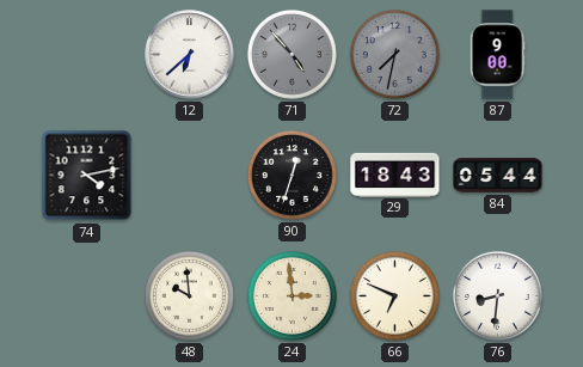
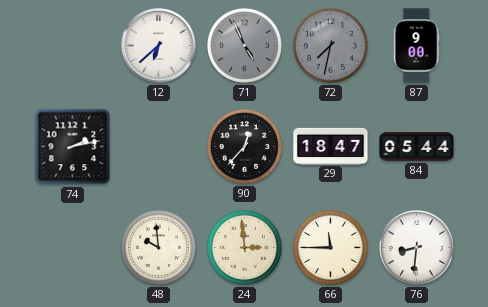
71: 4:53 -> 4:56 (244, 45)
74: 4:13 -> 2:13 (73, 147)
90: 12:33 -> 12:37 (244, 146)
29: 18:43 -> 18:47 (331, 146)
66: 6:49 -> 11:45 (330, 247)
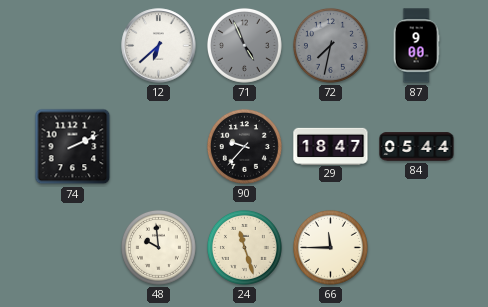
74: 2:13 -> 2:11 (73, 147)
90: 12:37 -> 9:37 (244, 146)
24: 2:59 -> 11:27 (244, 247)
76: 8:31 -> none (416, 247)
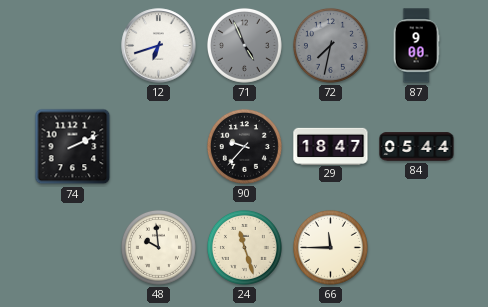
12: 6:38 -> 6:42 (159, 46)
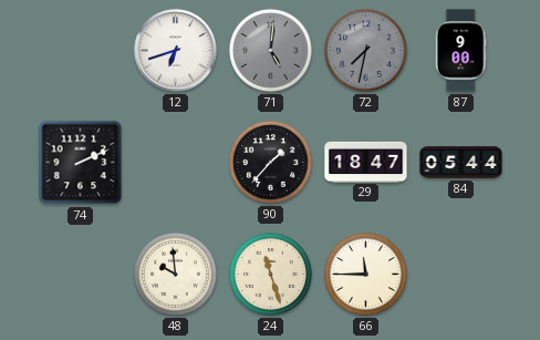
71: 4:56 -> 5:01 (270, 50)
90: 9:37 -> 1:37 (270, 162)
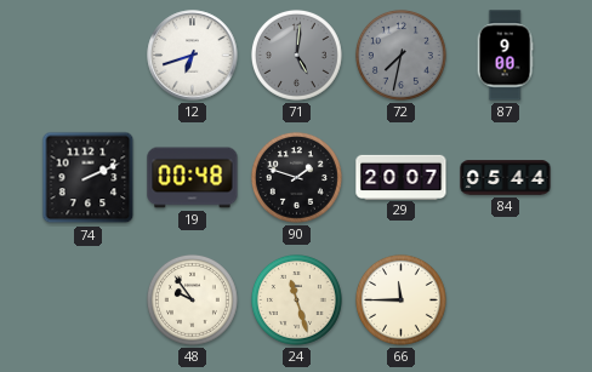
19: none -> 00:48 (193, 178)
90: 1:37 -> 1:48 (296, 177)
29: 18:47 -> 20:07 (402, 177)
48: 9:59 -> 9:54 (192, 299)
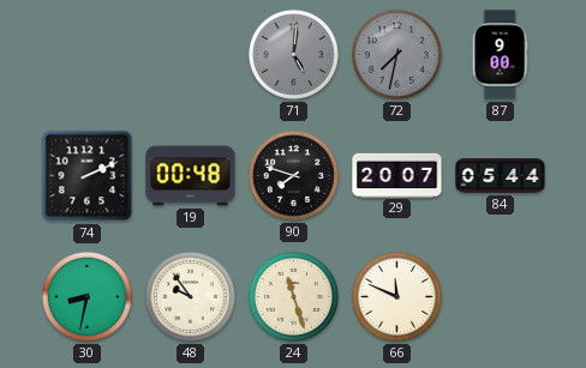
12: 6:42 -> none (193, 56)
90: 1:48 -> 7:48 (293, 175)
30: none -> 8:32 (86, 296)
66: 11:45 -> 11:49 (396, 296)
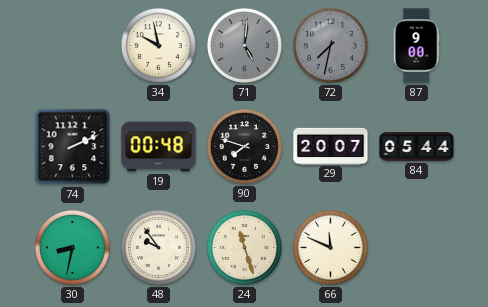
34: none -> 9:58 (158, 45)
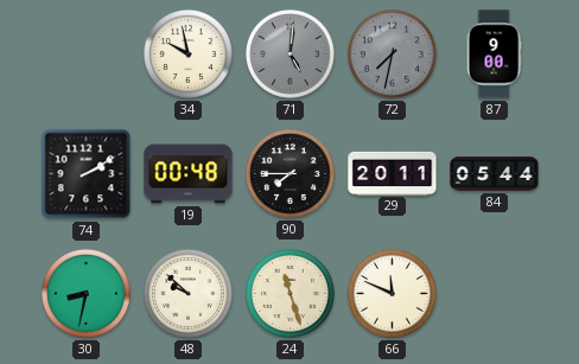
74: 2:11 -> 2:10 (87, 174)
90: 7:48 -> 7:45 (289, 173)
29: 20:07 -> 20:11 (393, 173)
48: 9:54 -> 9:52 (187, 293)
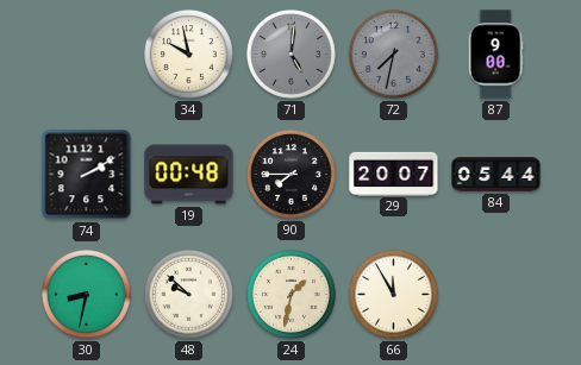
29: 20:11 -> 20:07 (394, 174)
24: 11:27 -> 1:32 (290, 294)
66: 11:49 -> 11:55 (393, 294)
